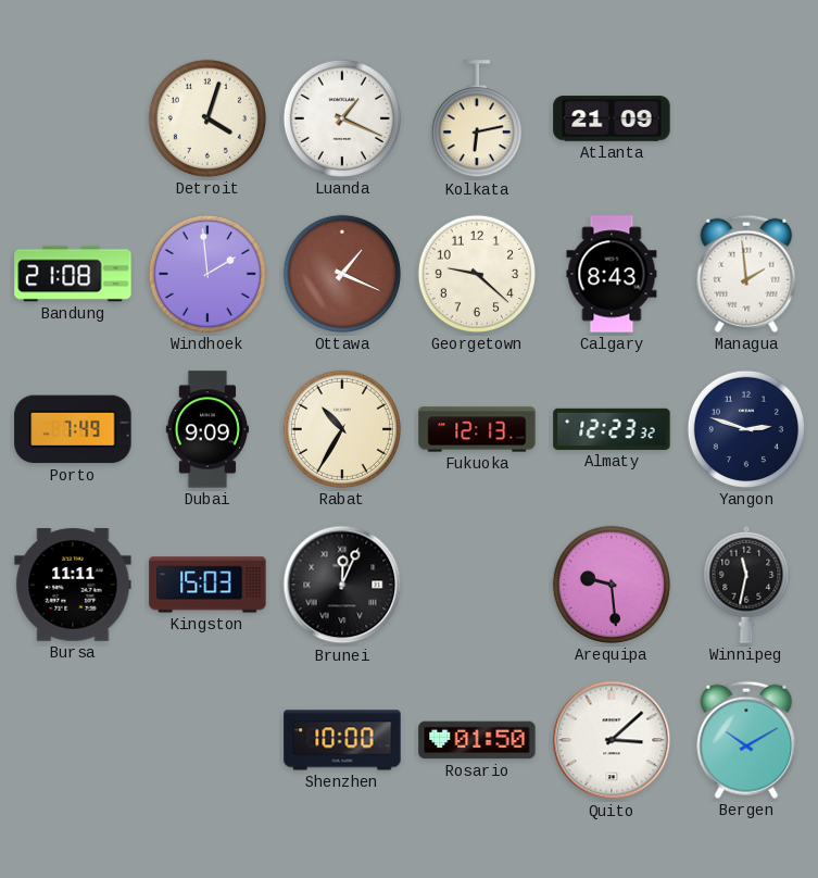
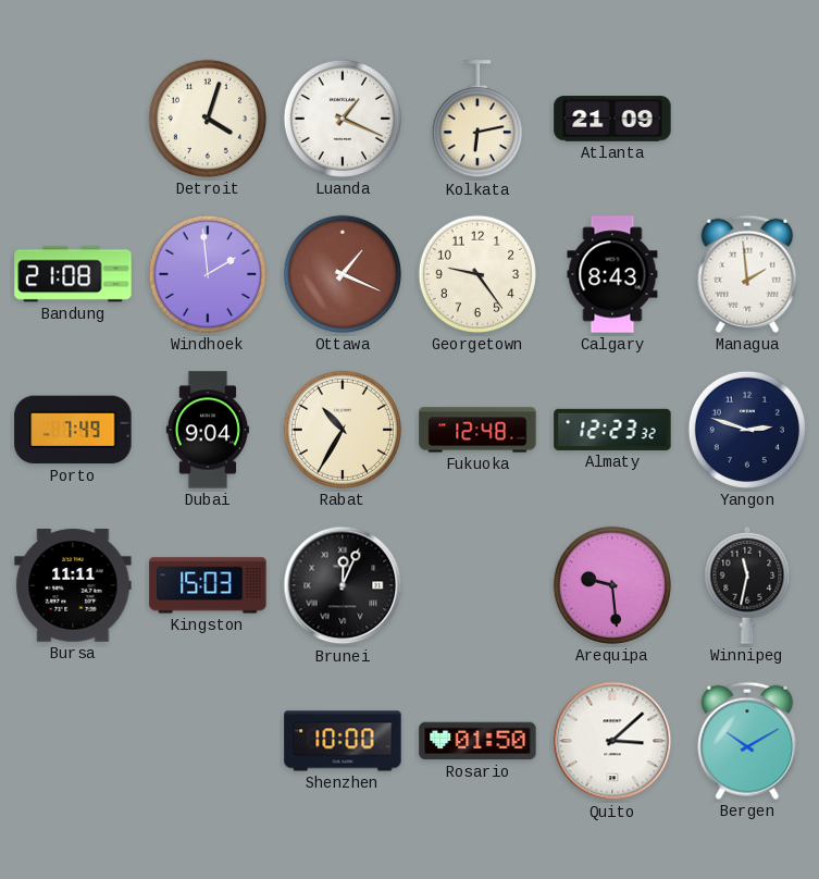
Georgetown: 9:22 -> 9:24 (477, 274)
Dubai: 9:09 -> 9:04 (207, 430)
Fukuoka: 12:13 -> 12:48 (477, 430)
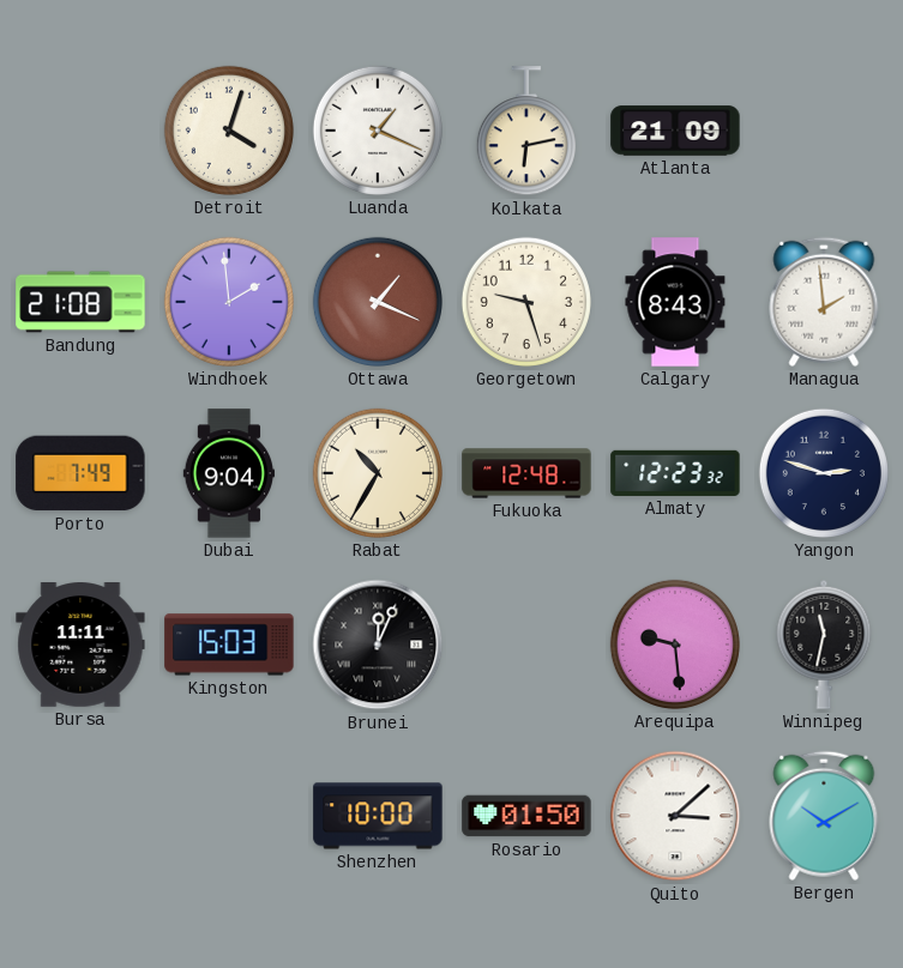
Georgetown: 9:24 -> 9:27 (526, 302)
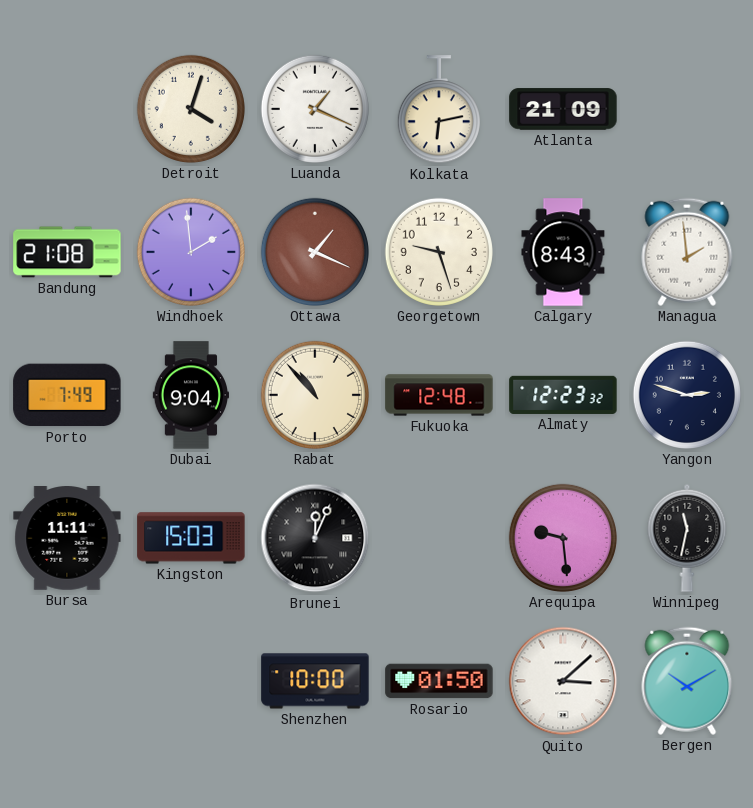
Rabat: 10:35 -> 10:53 (315, 395)
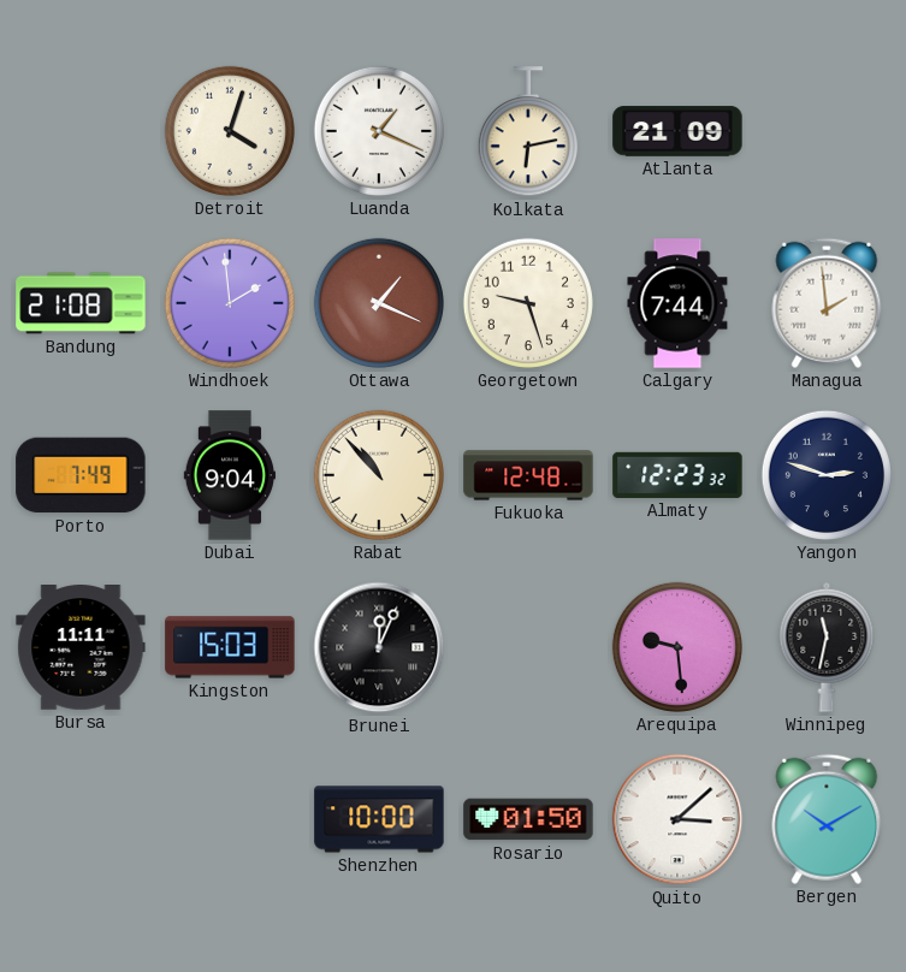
Calgary: 8:43 -> 7:44 (677, 303)
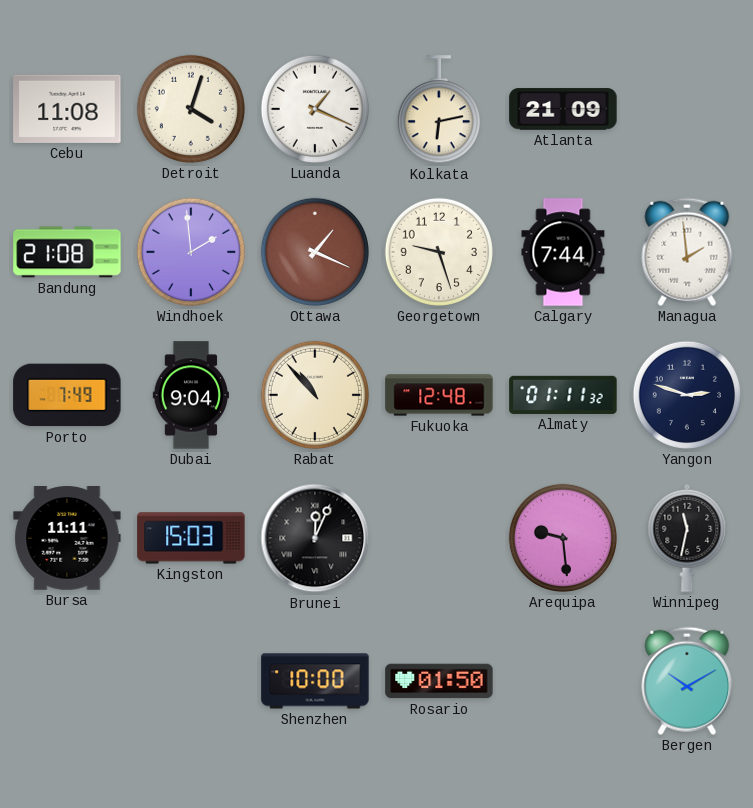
Cebu: none -> 11:08 (67, 109)
Almaty: 12:23 -> 01:11 (563, 395)
Quito: 3:08 -> none (677, 819)
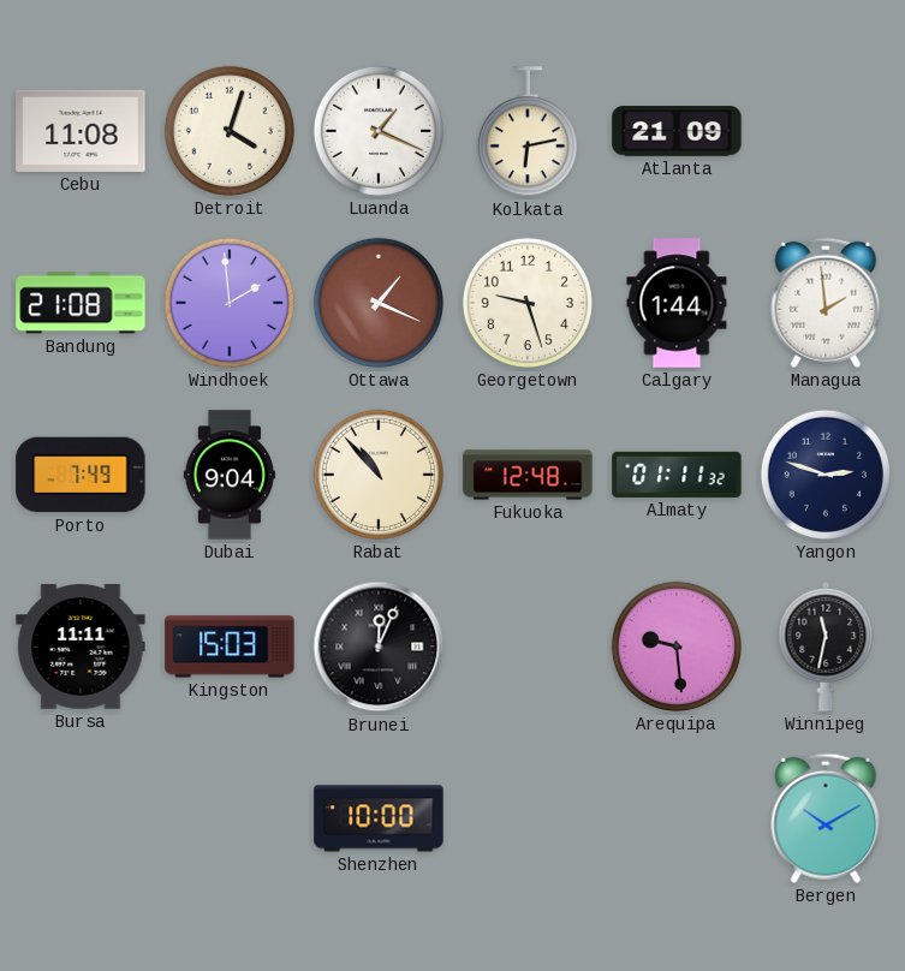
Calgary: 7:44 -> 1:44 (677, 303)
Rosario: 01:50 -> none (439, 681)
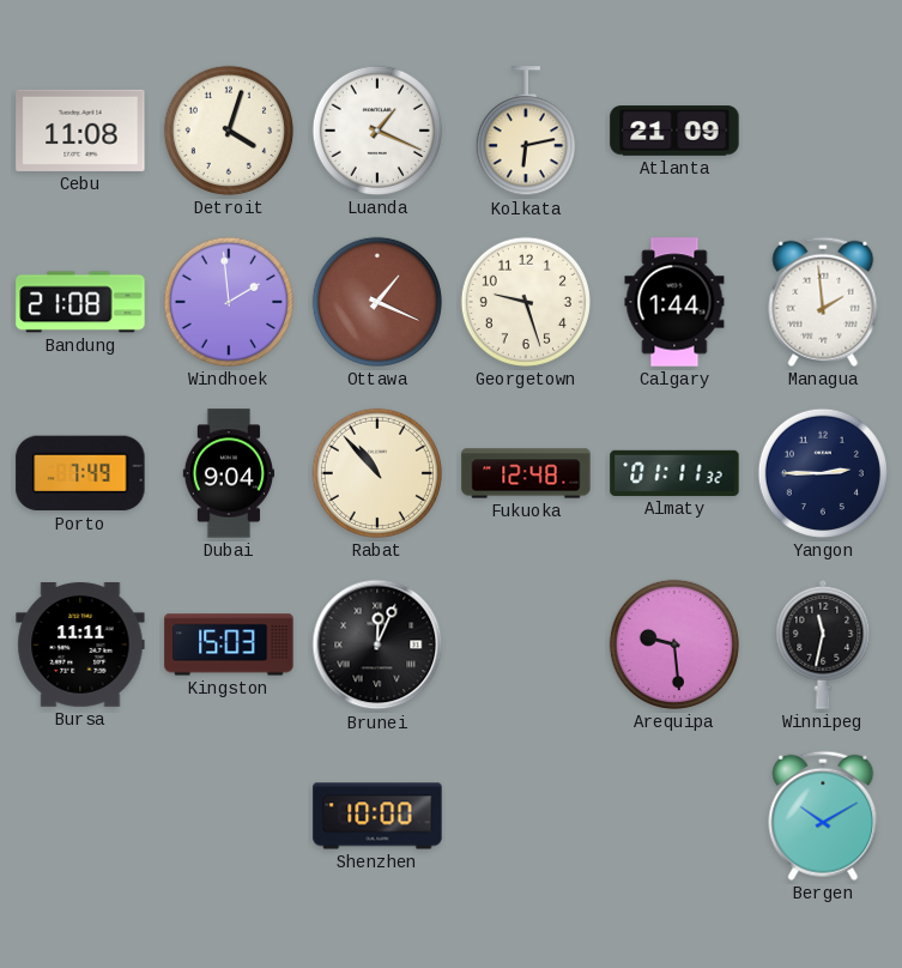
Yangon: 2:48 -> 2:45 (823, 473)
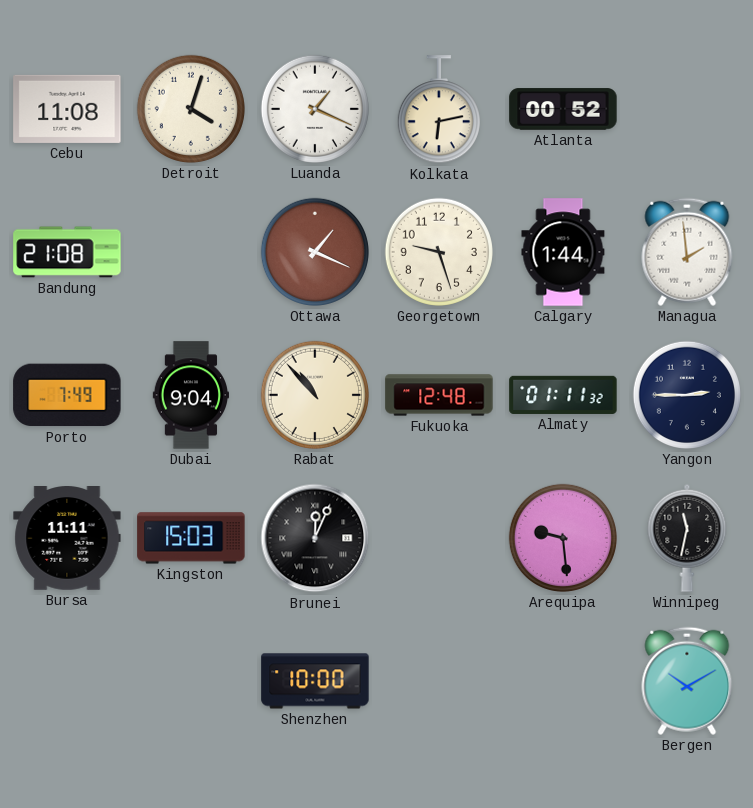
Atlanta: 21:09 -> 00:52 (563, 109)
Windhoek: 1:59 -> none (229, 302)
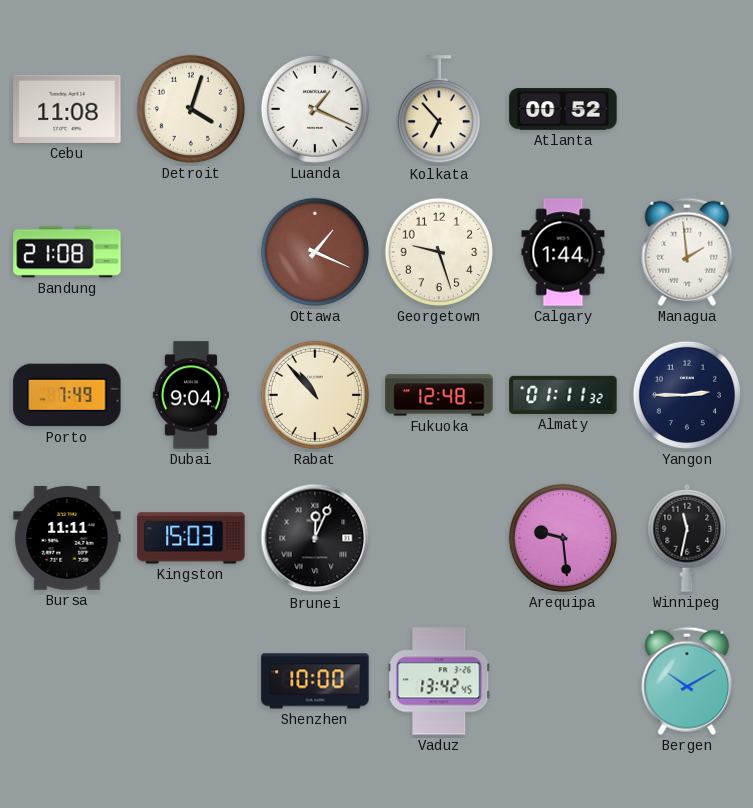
Kolkata: 6:13 -> 6:53 (439, 110)
Vaduz: none -> 13:42 (439, 681)
